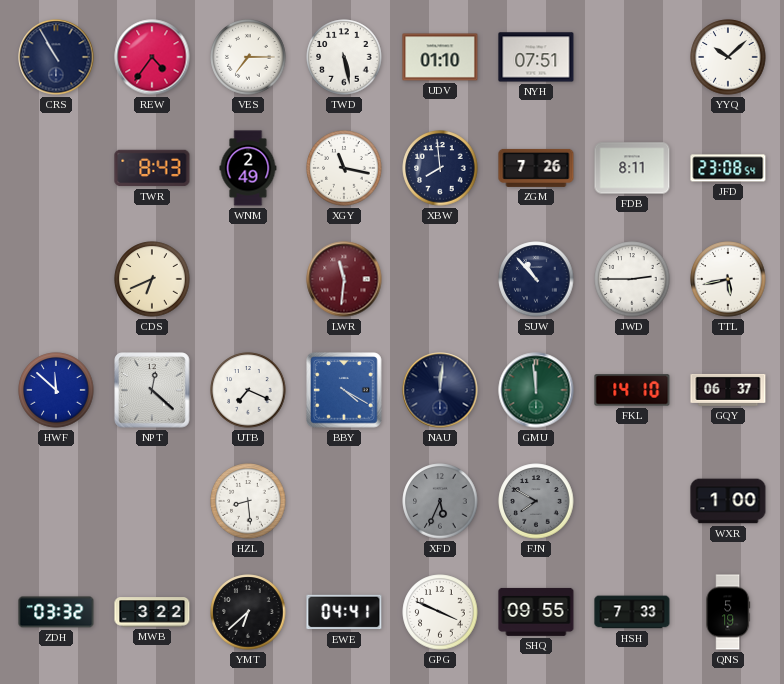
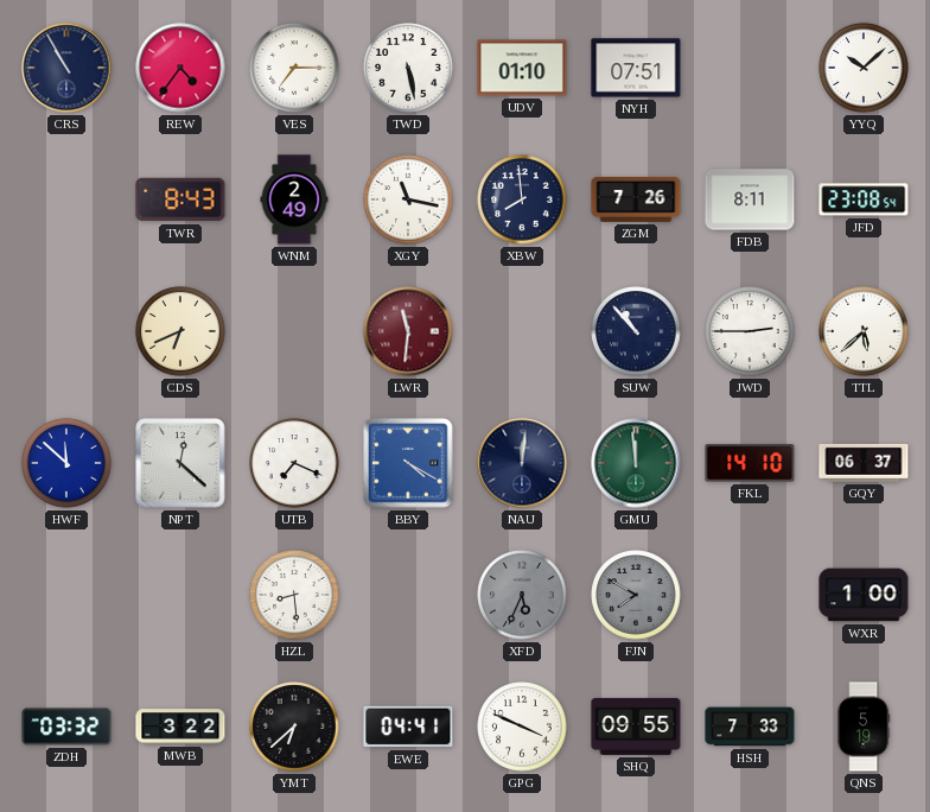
TTL: 5:43 -> 5:38 (864, 331)
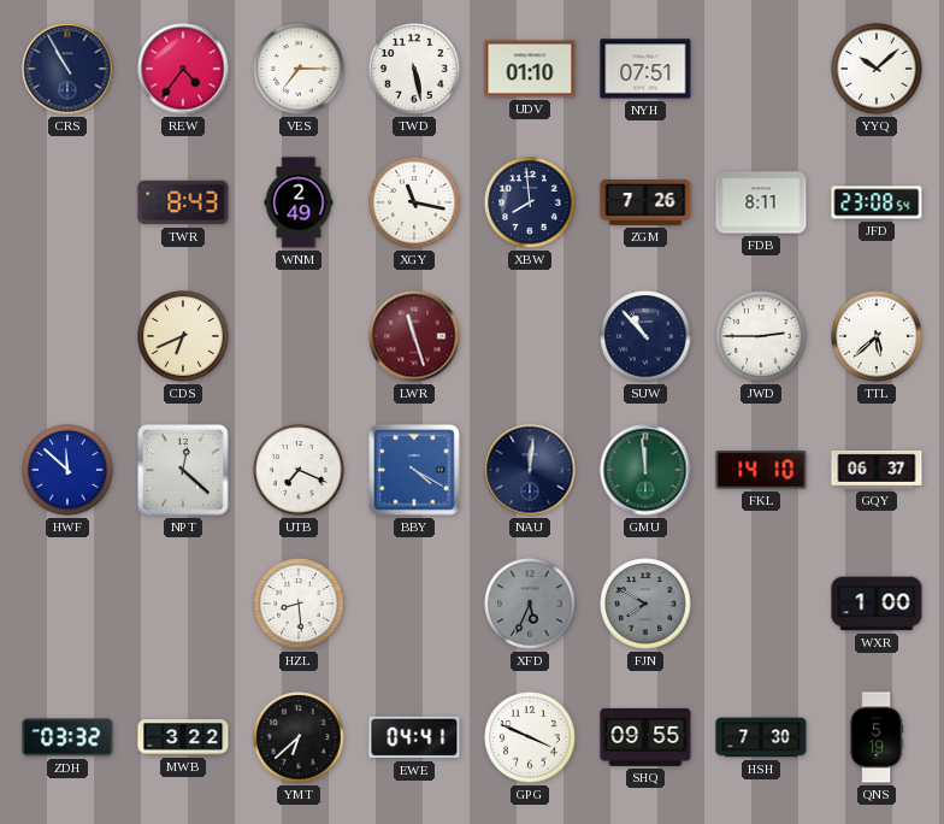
LWR: 11:31 -> 11:27 (414, 336)
HSH: 7:33 -> 7:30 (761, 737)
